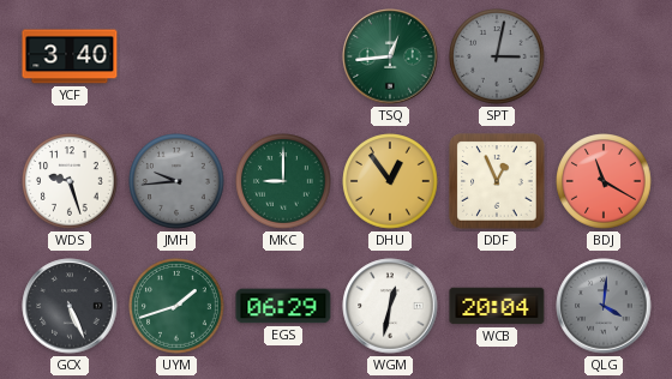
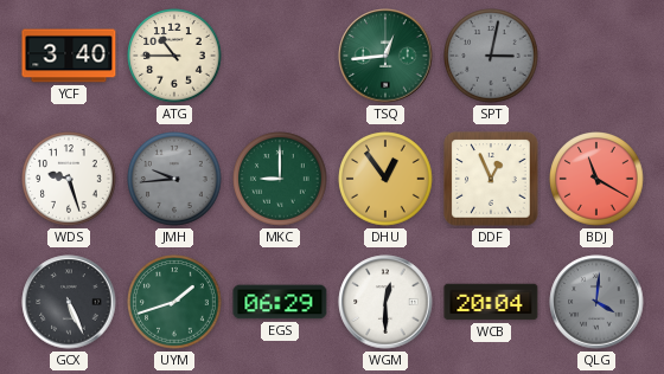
ATG: none -> 10:45 (174, 56)
WGM: 12:32 -> 12:30 (385, 302)
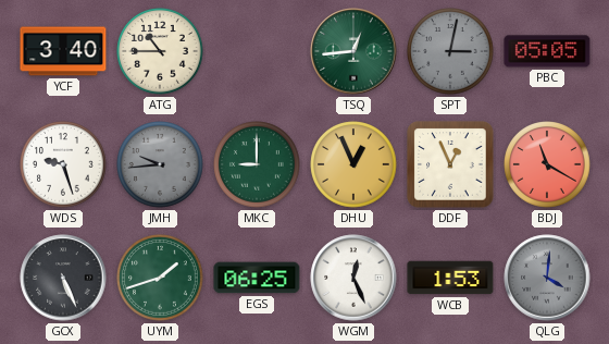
PBC: none -> 05:05 (547, 51)
DHU: 12:54 -> 12:56 (353, 164)
EGS: 06:29 -> 06:25 (257, 278)
WGM: 12:30 -> 12:26 (353, 278)
WCB: 20:04 -> 1:53 (450, 278)
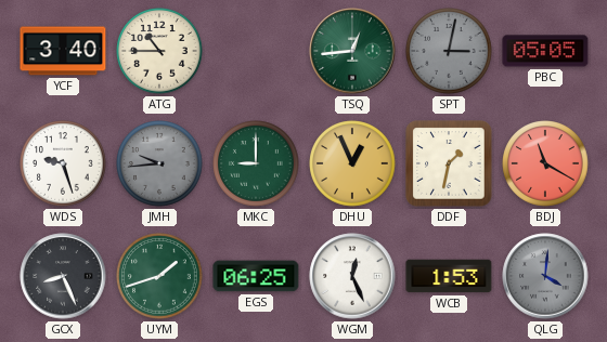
DDF: 12:56 -> 1:32 (449, 163)
GCX: 5:26 -> 8:26 (63, 276)
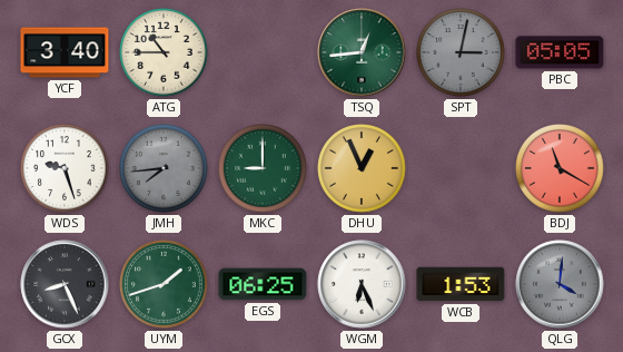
JMH: 9:44 -> 7:44 (164, 168)
DDF: 1:32 -> none (449, 163)
WGM: 12:26 -> 6:26 (362, 284)
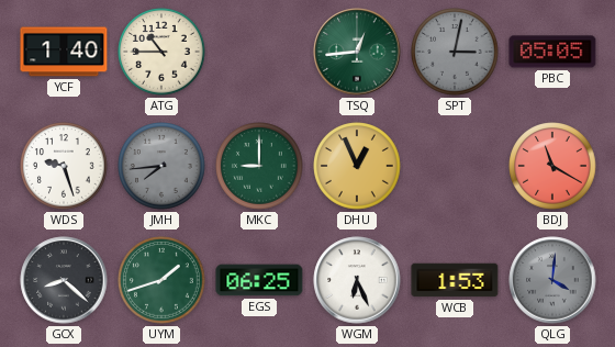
YCF: 3:40 -> 1:40 (64, 52)
GCX: 8:26 -> 8:22 (64, 280)
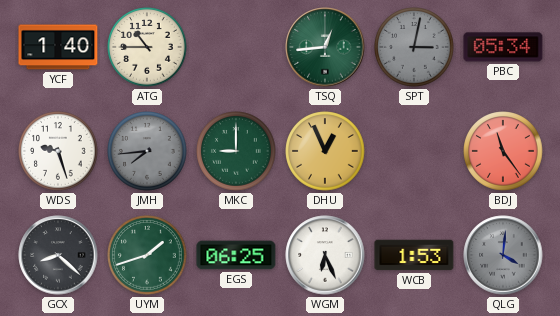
PBC: 05:05 -> 05:34 (503, 47)
BDJ: 11:20 -> 11:24 (503, 151)
